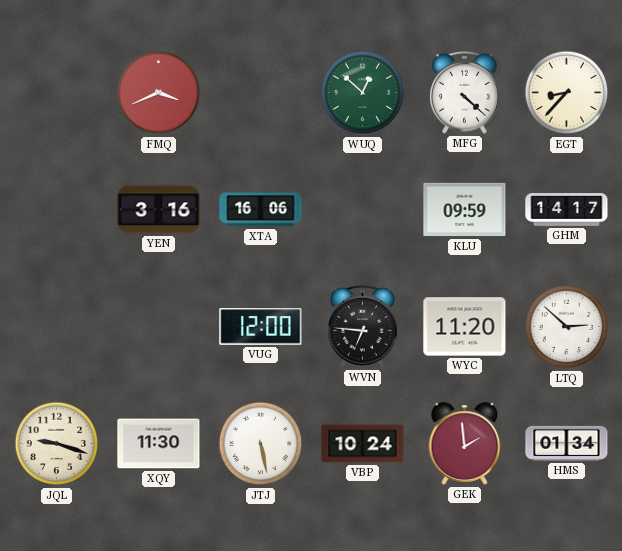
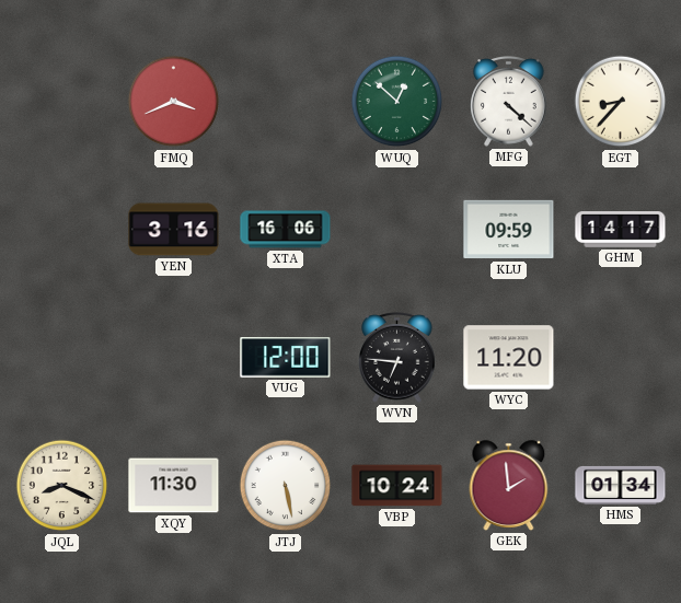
LTQ: 2:52 -> none (567, 327)
JQL: 9:18 -> 8:19 (62, 486)
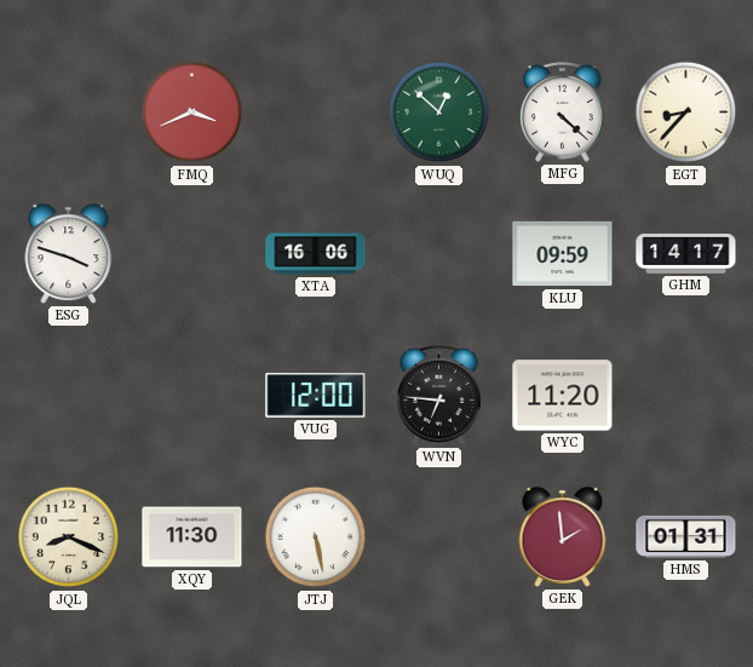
ESG: none -> 3:48 (69, 254)
YEN: 3:16 -> none (174, 230)
VBP: 10:24 -> none (397, 486)
HMS: 01:34 -> 01:31 (686, 536)
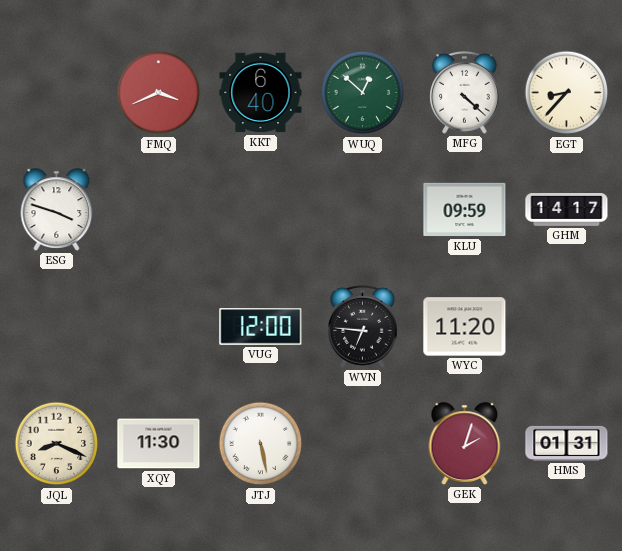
KKT: none -> 6:40 (261, 93)
XTA: 16:06 -> none (316, 254)
GEK: 1:59 -> 2:03 (465, 444)
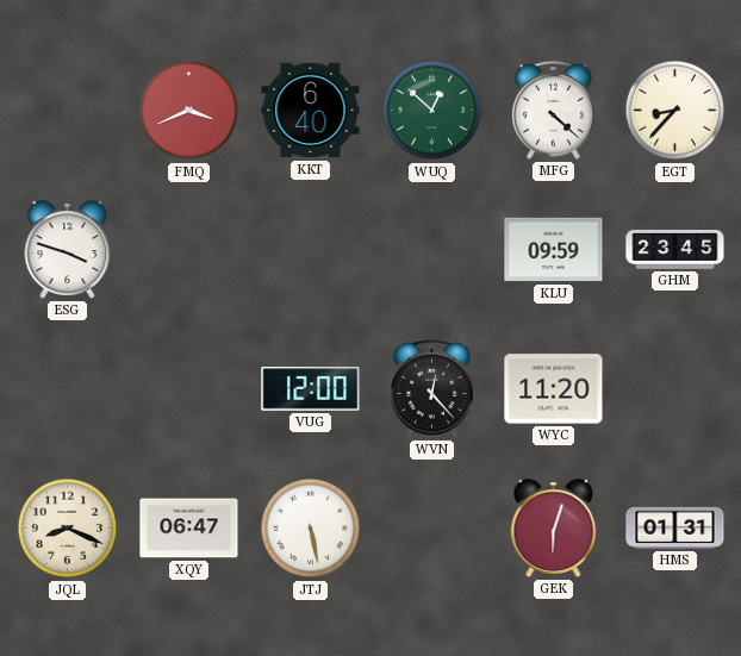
GHM: 14:17 -> 23:45 (675, 250)
WVN: 6:46 -> 12:23 (432, 389)
XQY: 11:30 -> 06:47 (189, 529)
GEK: 2:03 -> 6:03 (554, 529)
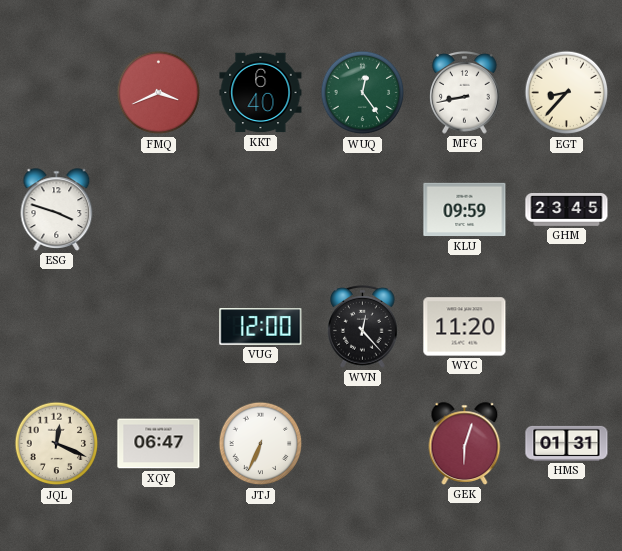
WUQ: 12:52 -> 12:24 (363, 93)
MFG: 4:22 -> 8:43 (465, 93)
JQL: 8:19 -> 12:19 (57, 444)
JTJ: 5:28 -> 6:34 (261, 444)
